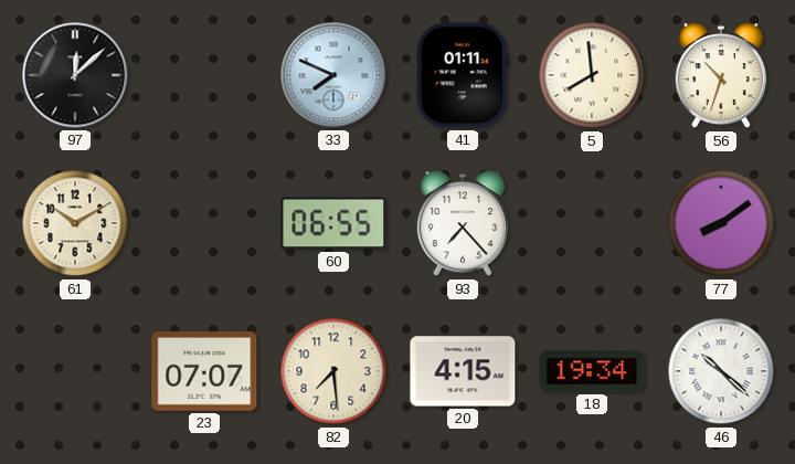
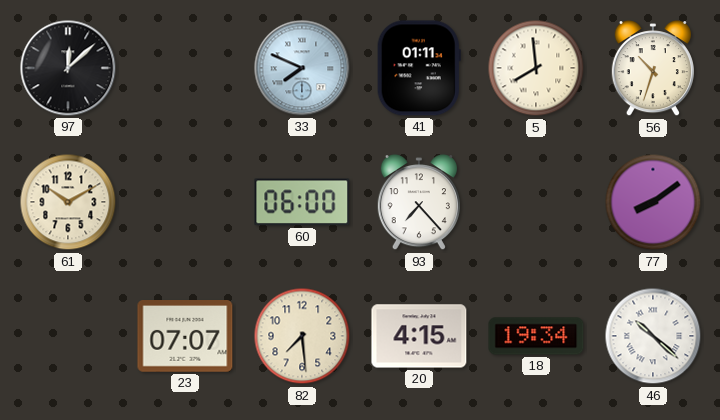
60: 06:55 -> 06:00 (302, 202)
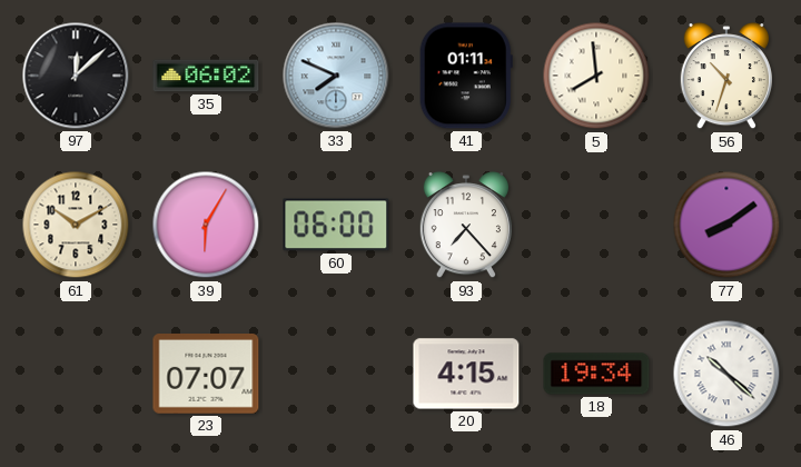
35: none -> 06:02 (206, 76)
39: none -> 6:05 (206, 225)
82: 7:29 -> none (302, 336)
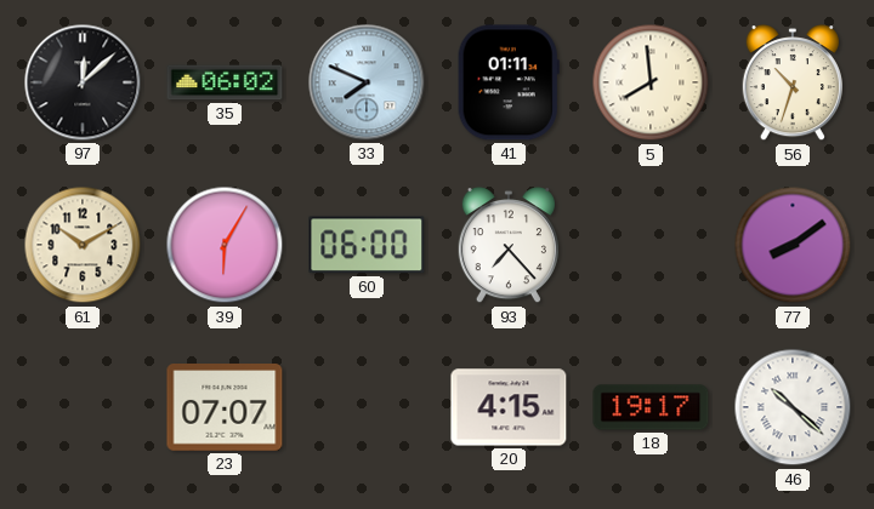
18: 19:34 -> 19:17 (651, 407)
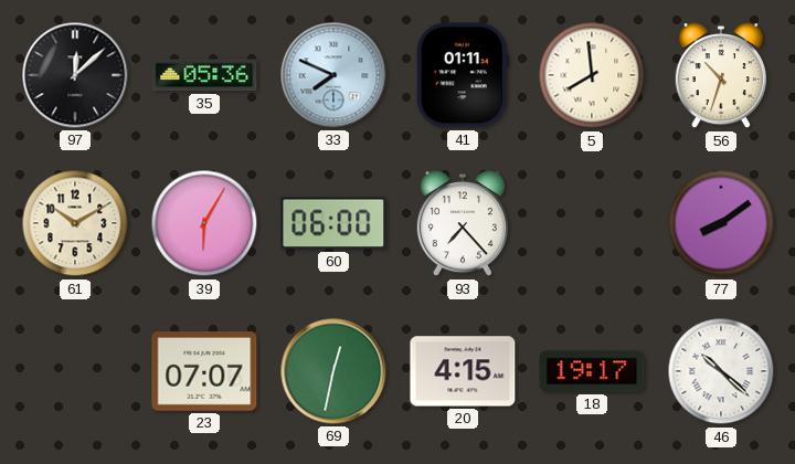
35: 06:02 -> 05:36 (204, 75)
69: none -> 12:32 (333, 371)
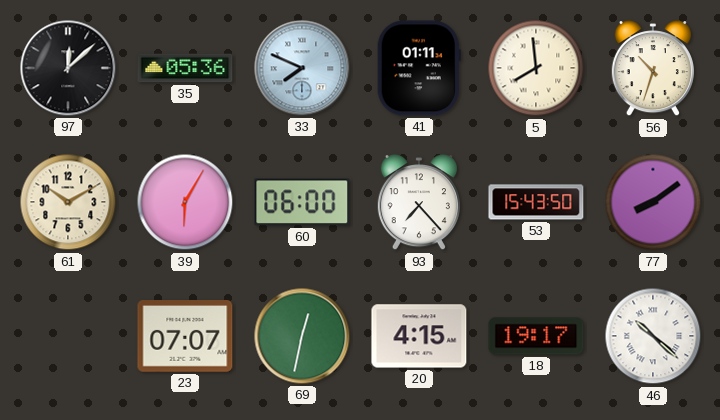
53: none -> 15:43 (536, 202)
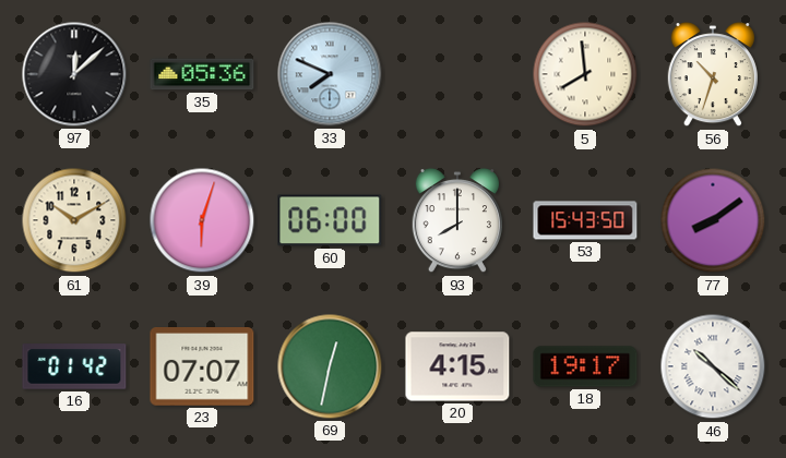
41: 01:11 -> none (419, 68)
39: 6:05 -> 6:03 (202, 220)
93: 7:23 -> 8:00 (457, 221)
16: none -> 01:42 (74, 366)
